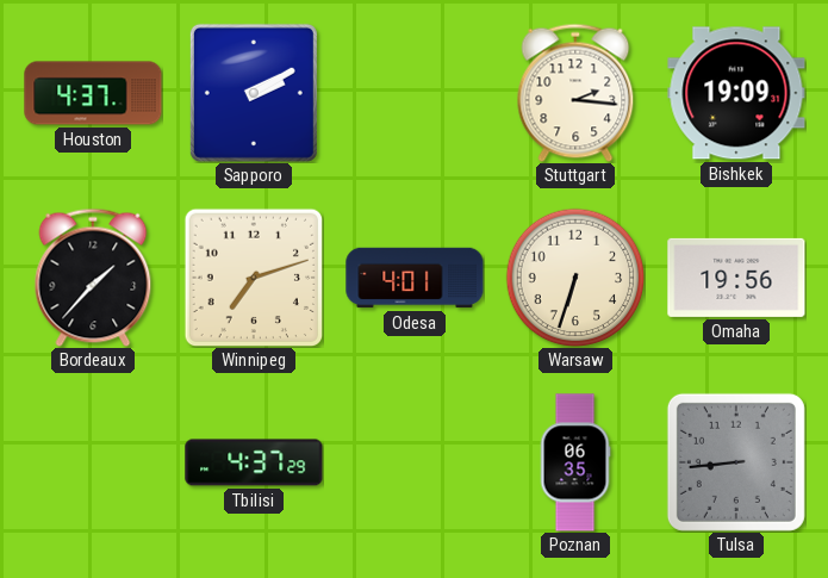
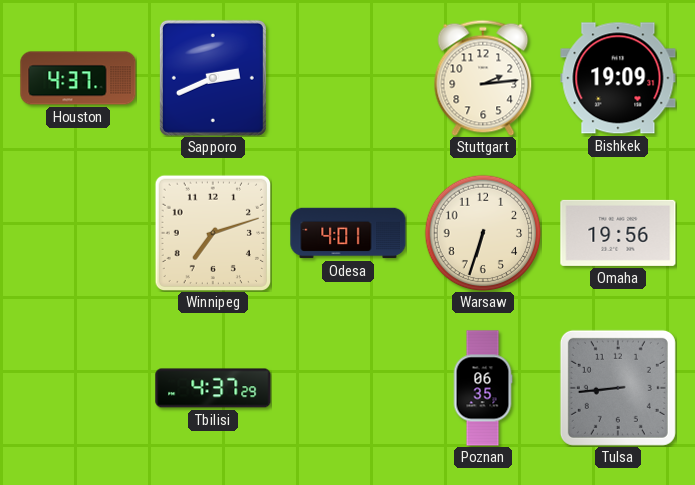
Sapporo: 2:10 -> 2:41 (213, 78)
Stuttgart: 2:16 -> 2:14 (483, 78)
Bordeaux: 1:37 -> none (93, 278)
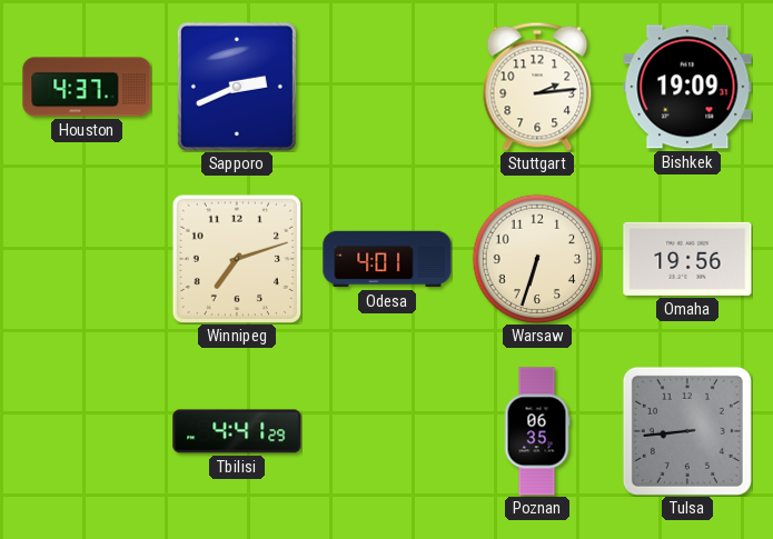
Tbilisi: 4:37 -> 4:41 (237, 431)
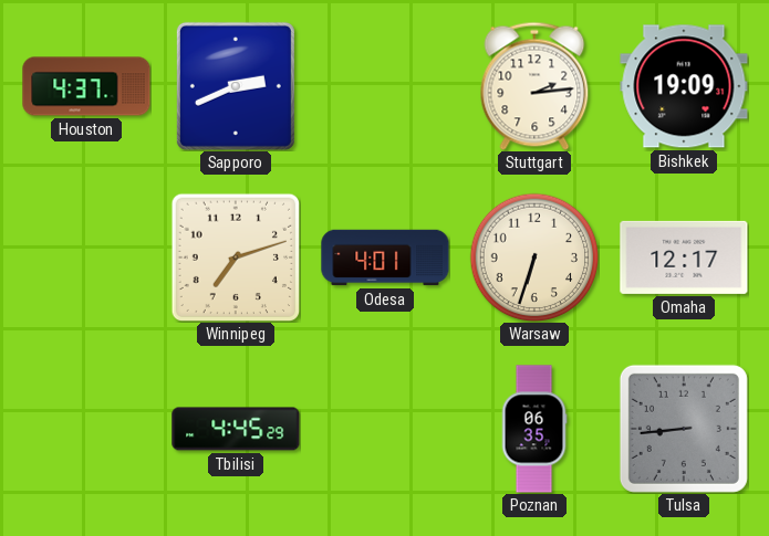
Omaha: 19:56 -> 12:17 (684, 258)
Tbilisi: 4:41 -> 4:45 (236, 429)
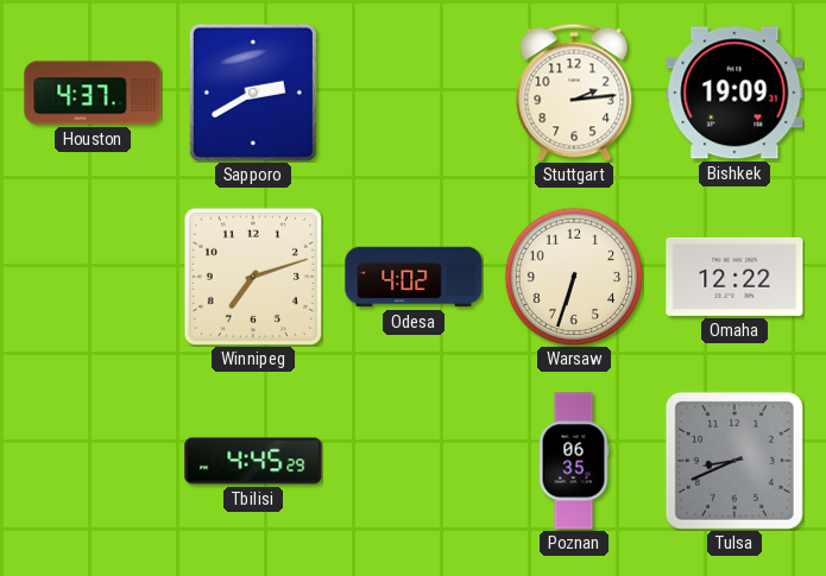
Sapporo: 2:41 -> 2:40 (253, 93)
Odesa: 4:01 -> 4:02 (414, 277)
Omaha: 12:17 -> 12:22 (734, 277)
Tulsa: 8:44 -> 8:41 (734, 461)
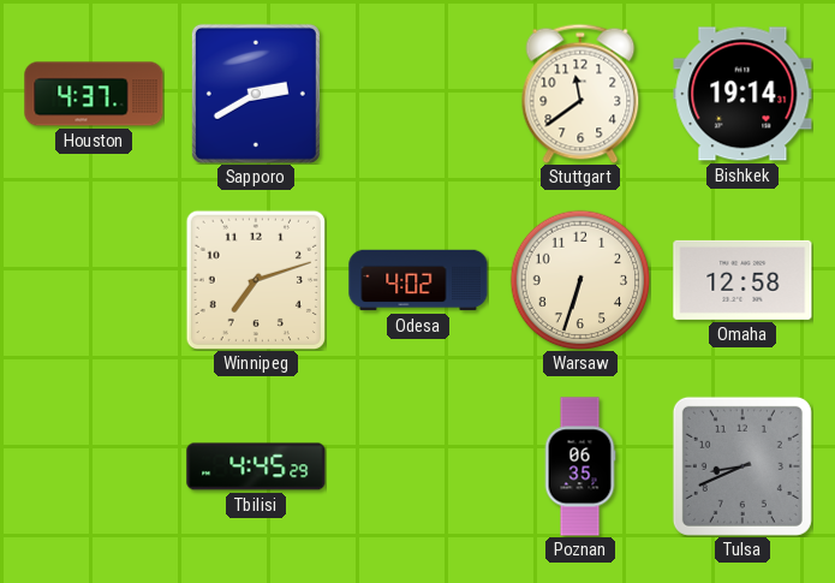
Stuttgart: 2:14 -> 11:39 (580, 94)
Bishkek: 19:09 -> 19:14 (742, 94)
Omaha: 12:22 -> 12:58 (742, 280)
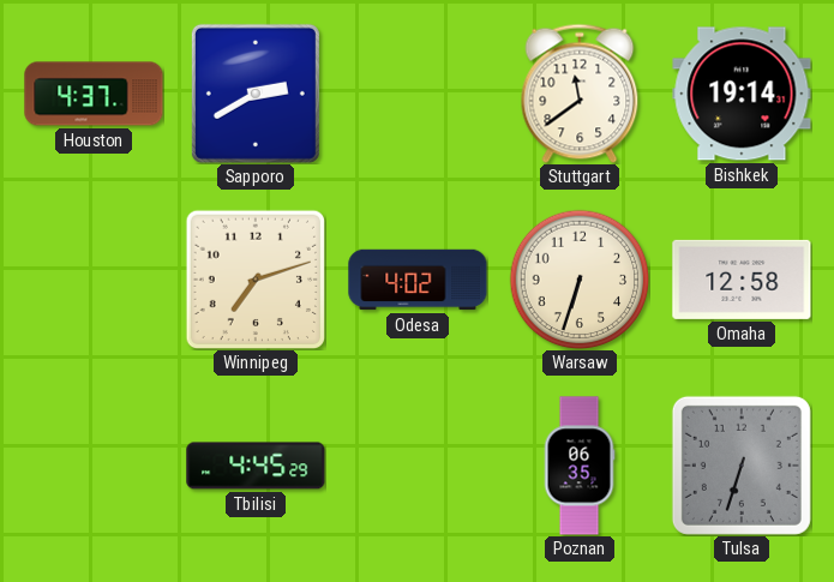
Tulsa: 8:41 -> 6:33 (742, 466)
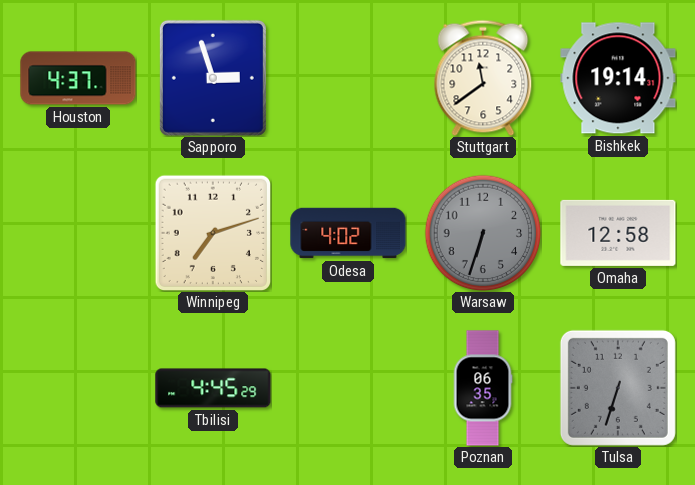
Sapporo: 2:40 -> 2:57 (213, 78)
Warsaw dial: cream -> grey (483, 233)
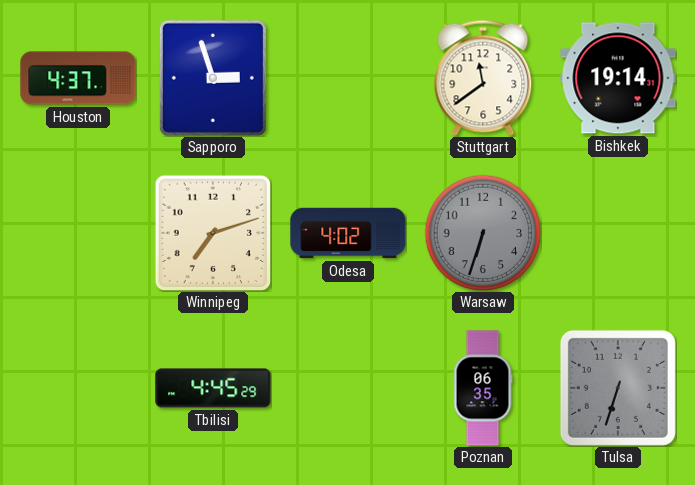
Omaha: 12:58 -> none (618, 233)
